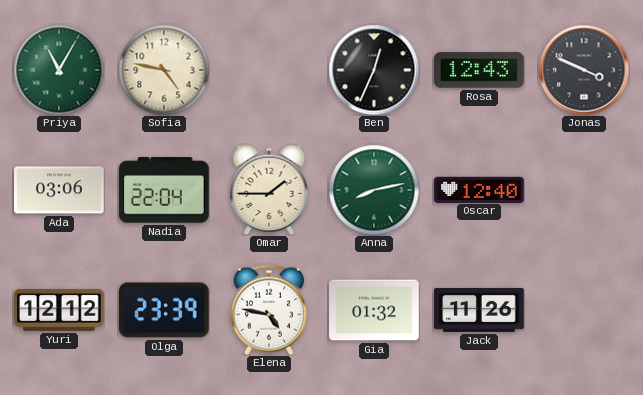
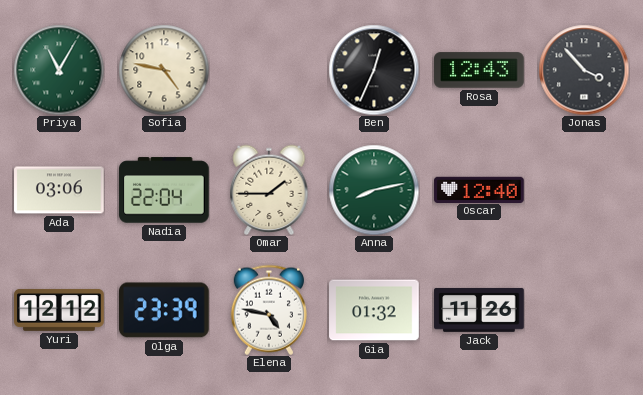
Jonas: 3:49 -> 3:53 (584, 70)
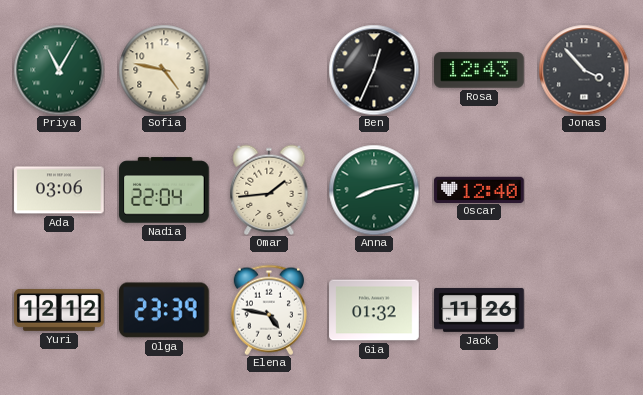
Omar: 1:45 -> 1:44 (269, 190)
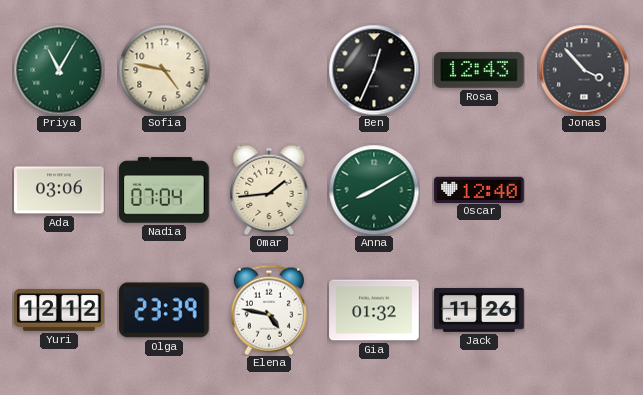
Nadia: 22:04 -> 07:04 (164, 190)
Anna: 8:13 -> 8:10 (374, 190)
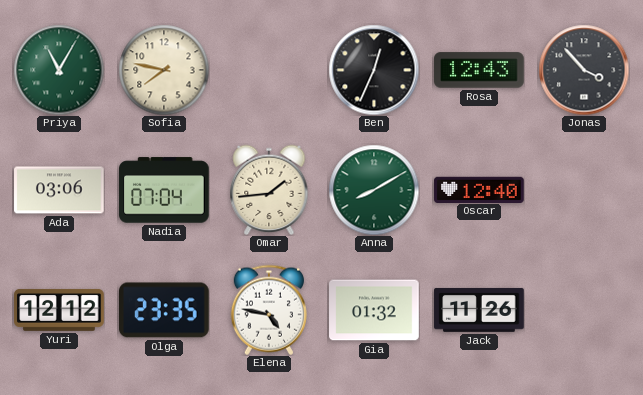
Sofia: 4:47 -> 7:47 (164, 70)
Olga: 23:39 -> 23:35 (165, 310)
